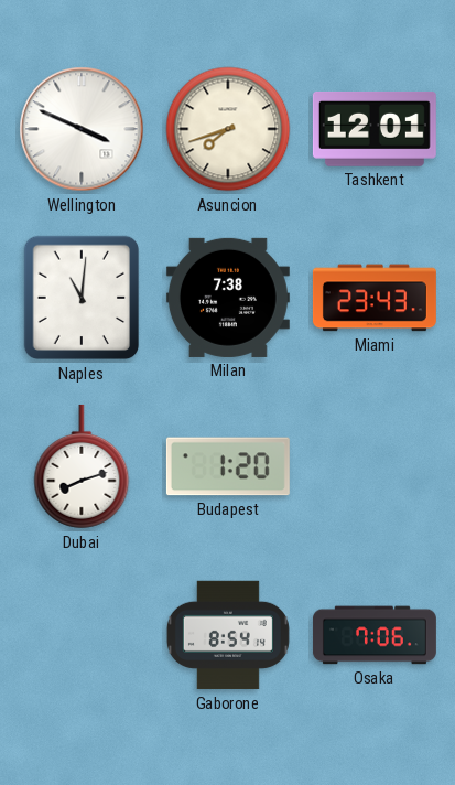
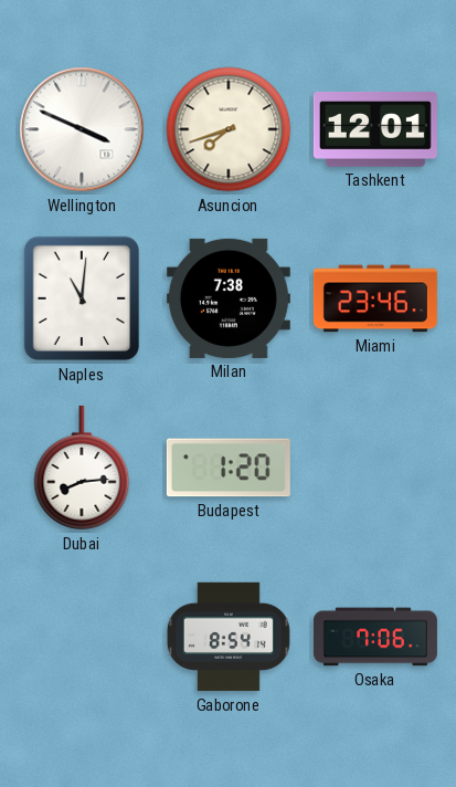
Miami: 23:43 -> 23:46 (375, 298)
Dubai: 8:12 -> 8:14 (82, 468)
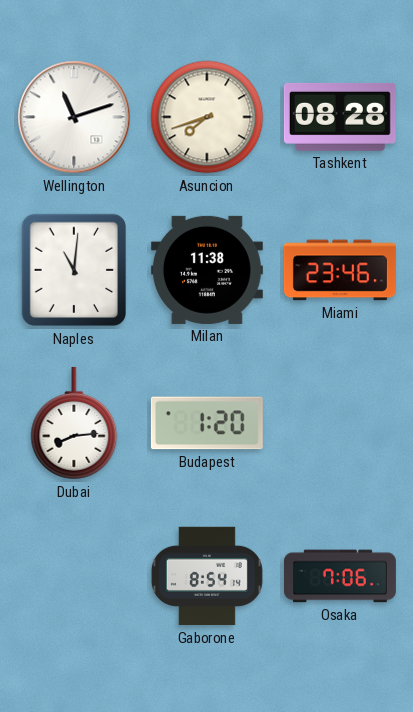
Wellington: 3:49 -> 11:12 (74, 117)
Tashkent: 12:01 -> 08:28 (340, 117)
Milan: 7:38 -> 11:38 (207, 270)
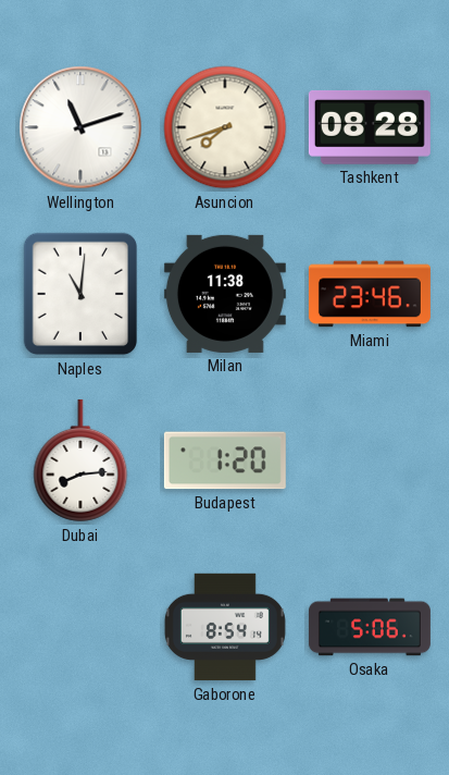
Osaka: 7:06 -> 5:06 (370, 627)
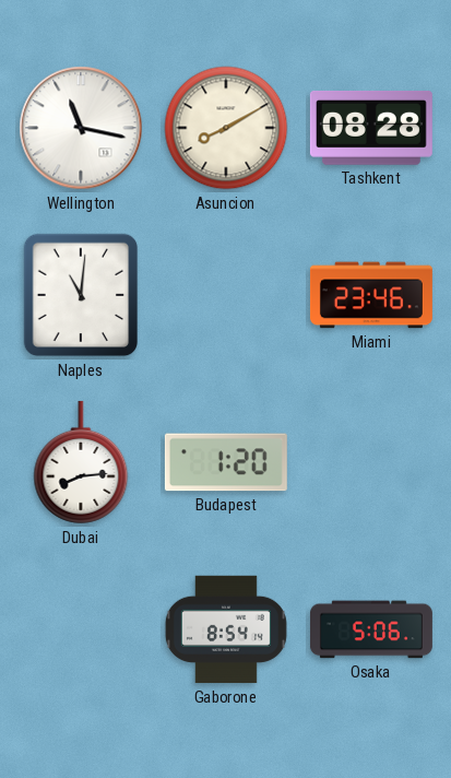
Wellington: 11:12 -> 11:17 (81, 128)
Asuncion: 7:42 -> 8:10 (226, 128)
Milan: 11:38 -> none (225, 294)
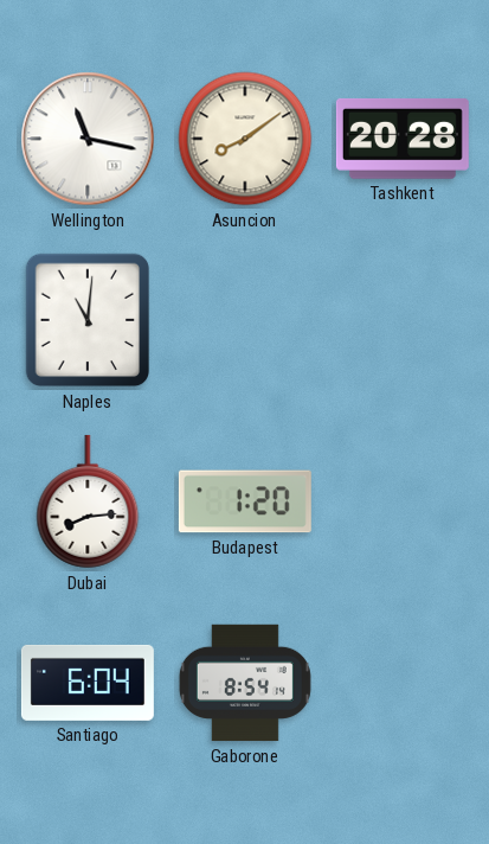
Asuncion: 8:10 -> 8:09 (245, 139)
Tashkent: 08:28 -> 20:28 (403, 139)
Miami: 23:46 -> none (371, 295)
Santiago: none -> 6:04 (88, 683)
Osaka: 5:06 -> none (371, 629)
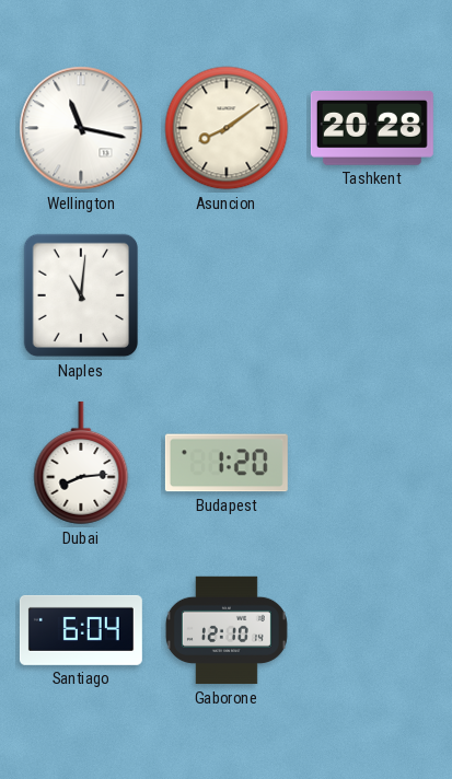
Gaborone: 8:54 -> 12:10 (227, 630)
